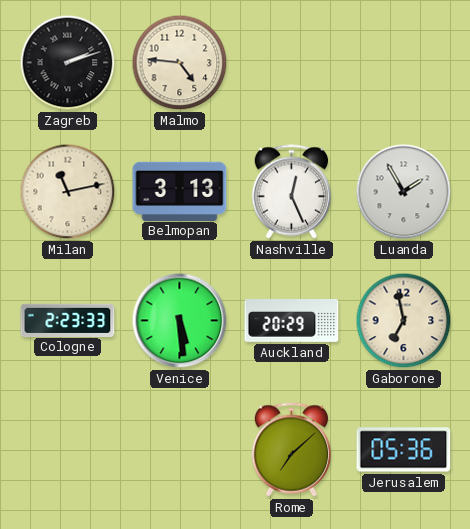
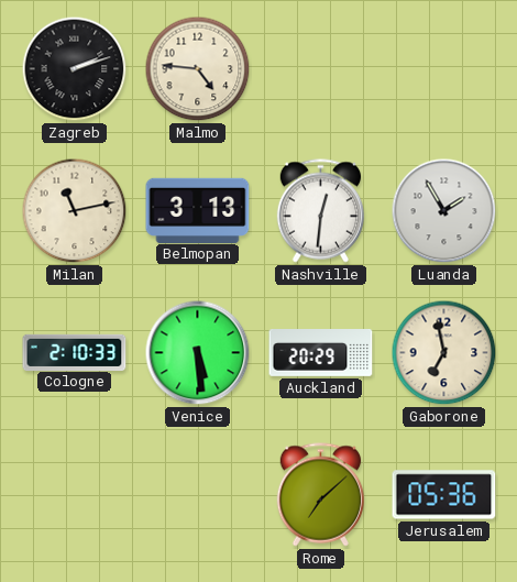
Nashville: 12:26 -> 12:31 (320, 211)
Cologne: 2:23 -> 2:10 (75, 352)
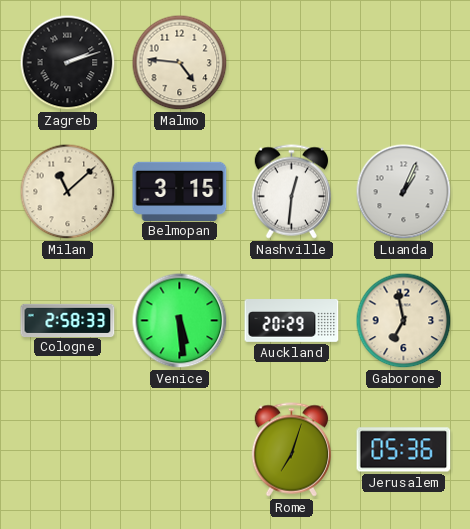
Milan: 11:13 -> 11:08 (68, 192)
Belmopan: 3:13 -> 3:15 (180, 191)
Luanda: 1:55 -> 1:04 (404, 192)
Cologne: 2:10 -> 2:58 (68, 320)
Rome: 7:08 -> 7:03 (291, 450)
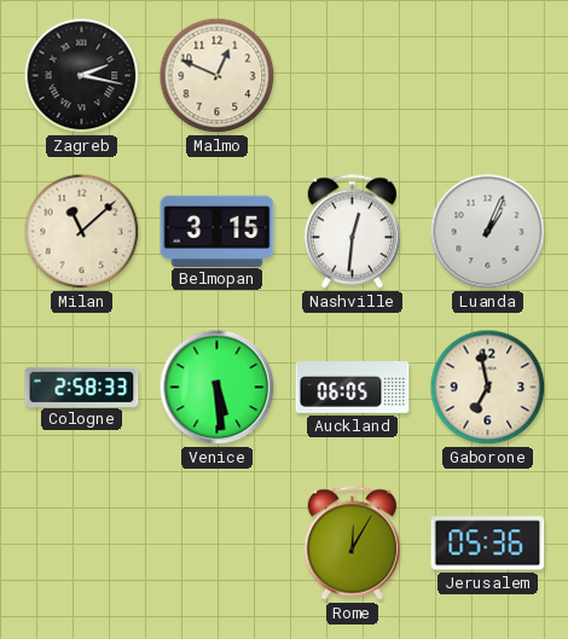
Zagreb: 2:12 -> 2:17 (82, 76)
Malmo: 4:46 -> 12:49 (218, 76)
Auckland: 20:29 -> 06:05 (353, 388)
Rome: 7:03 -> 12:05 (352, 544)
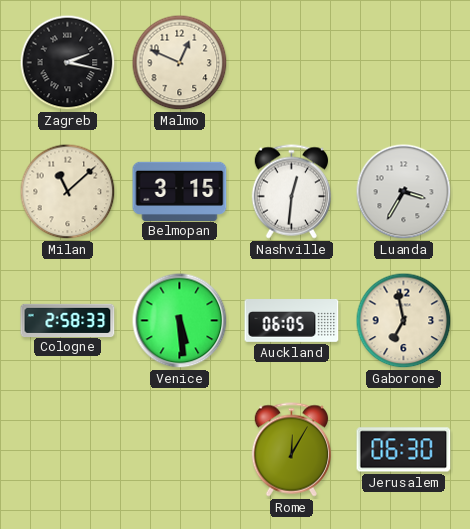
Luanda: 1:04 -> 3:35 (404, 192)
Jerusalem: 05:36 -> 06:30 (404, 450)
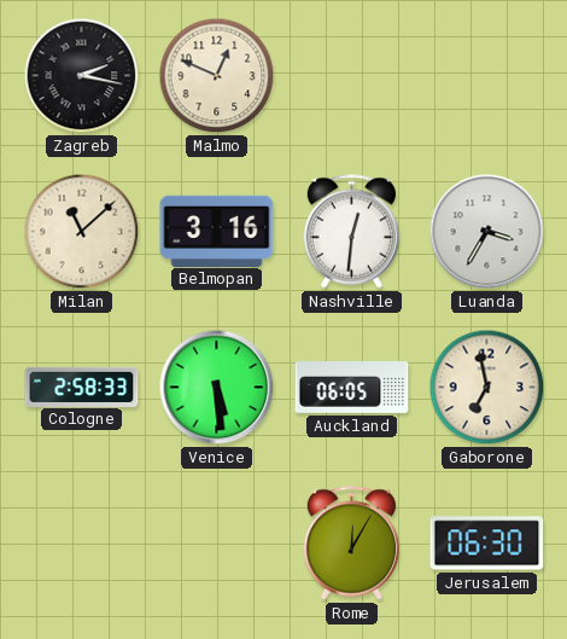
Belmopan: 3:15 -> 3:16 (217, 231)
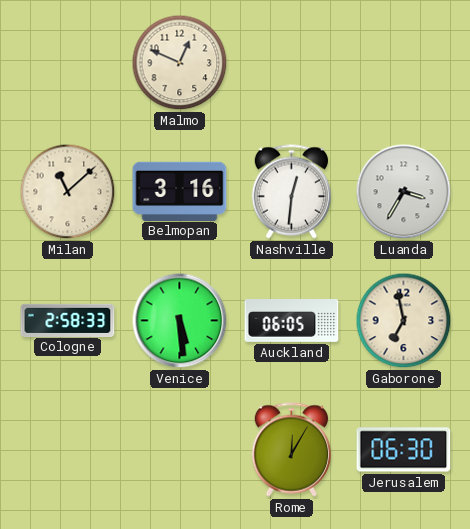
Zagreb: 2:17 -> none (82, 76)
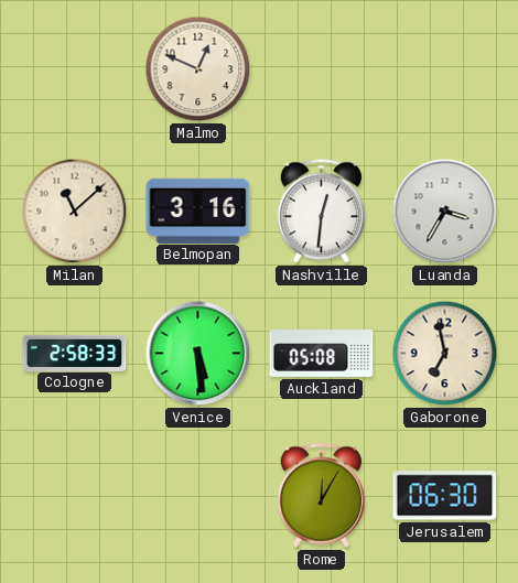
Auckland: 06:05 -> 05:08 (322, 354)
